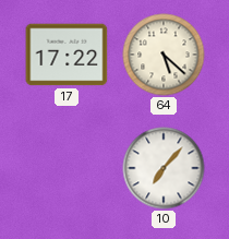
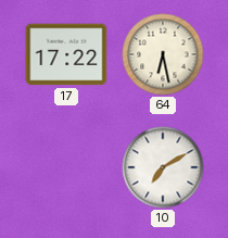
64: 5:22 -> 6:28 (163, 54)
10: 7:07 -> 7:10 (163, 167)
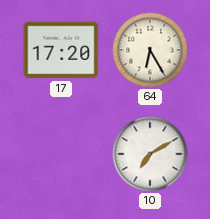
17: 17:22 -> 17:20 (61, 50)
64: 6:28 -> 6:25 (150, 50)
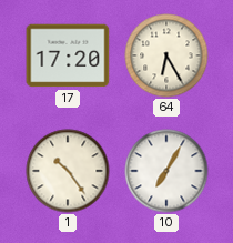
1: none -> 10:24 (68, 171)
10: 7:10 -> 7:05 (166, 171)
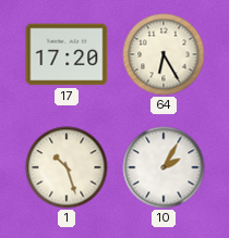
1: 10:24 -> 10:27 (67, 167)
10: 7:05 -> 2:05 (164, 167)
